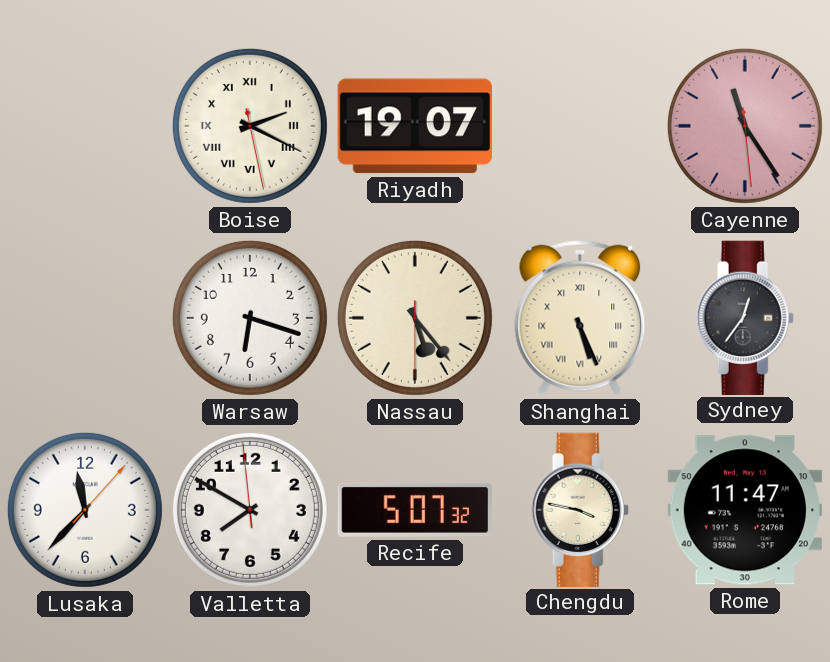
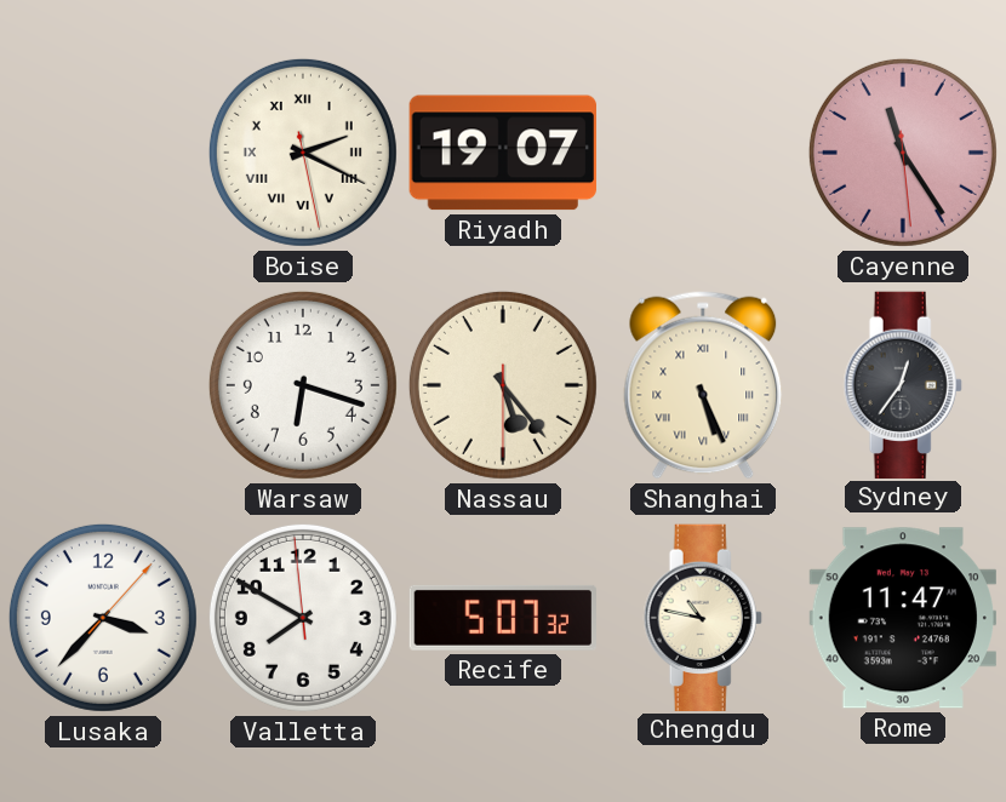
Lusaka: 11:37 -> 3:37 (103, 618)
Chengdu: 3:47 -> 10:47 (703, 617)
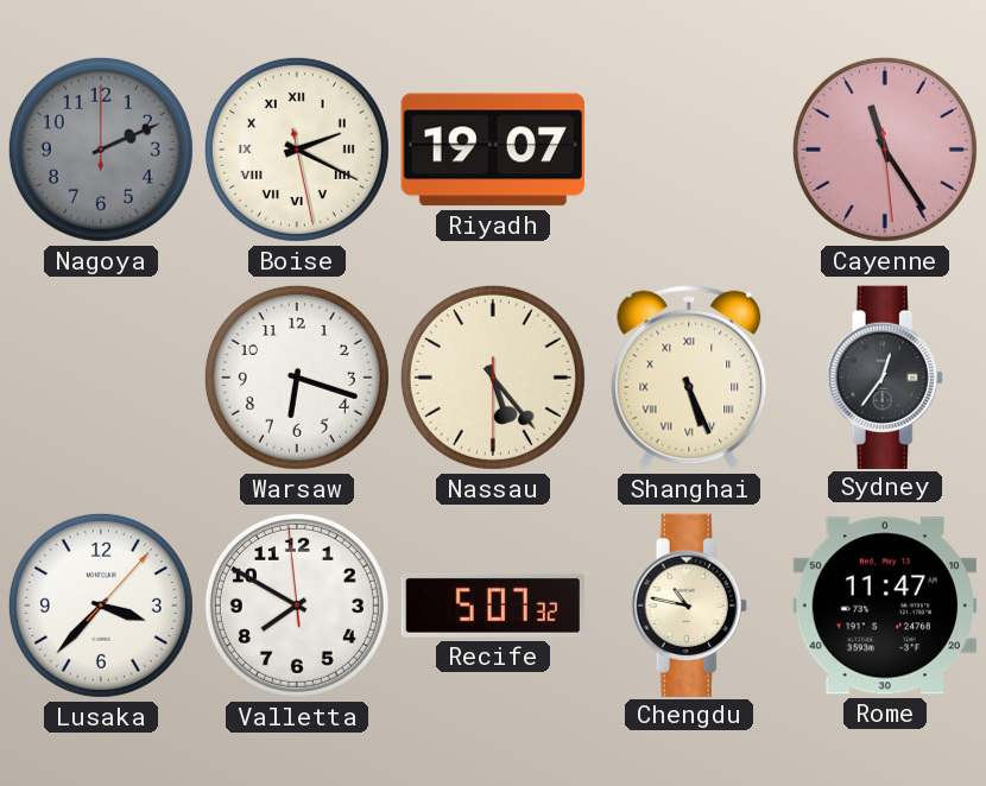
Nagoya: none -> 2:11 (101, 150)
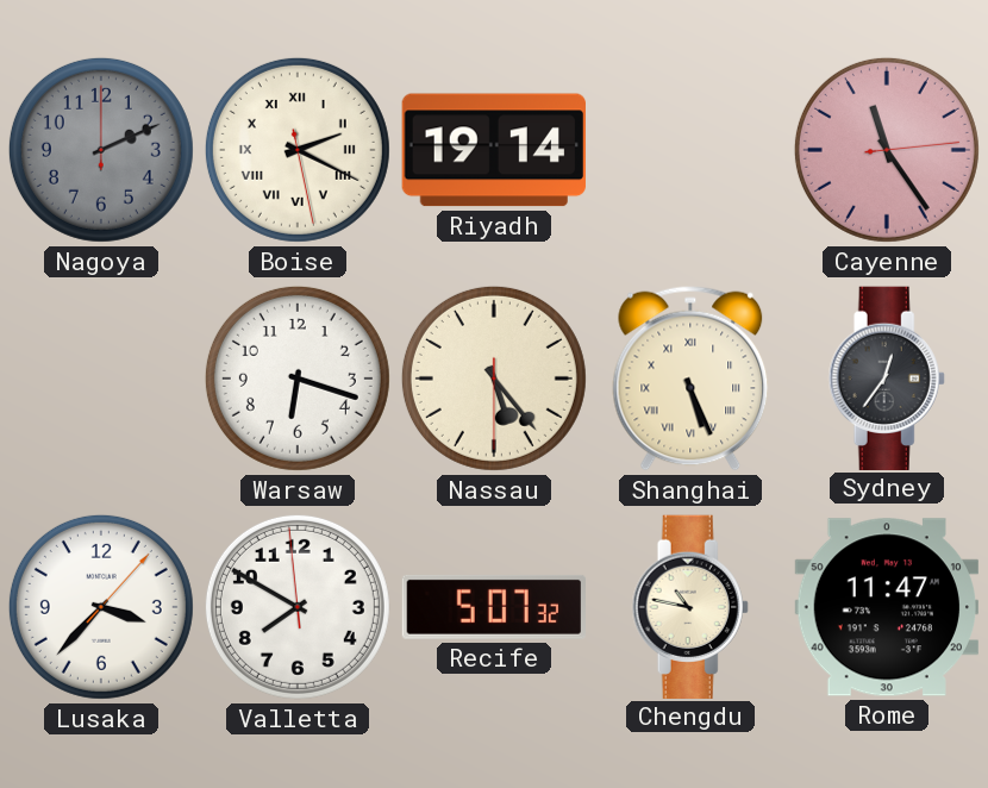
Riyadh: 19:07 -> 19:14 (494, 150)
Cayenne: 11:24:29 -> 11:24:14 (887, 150)
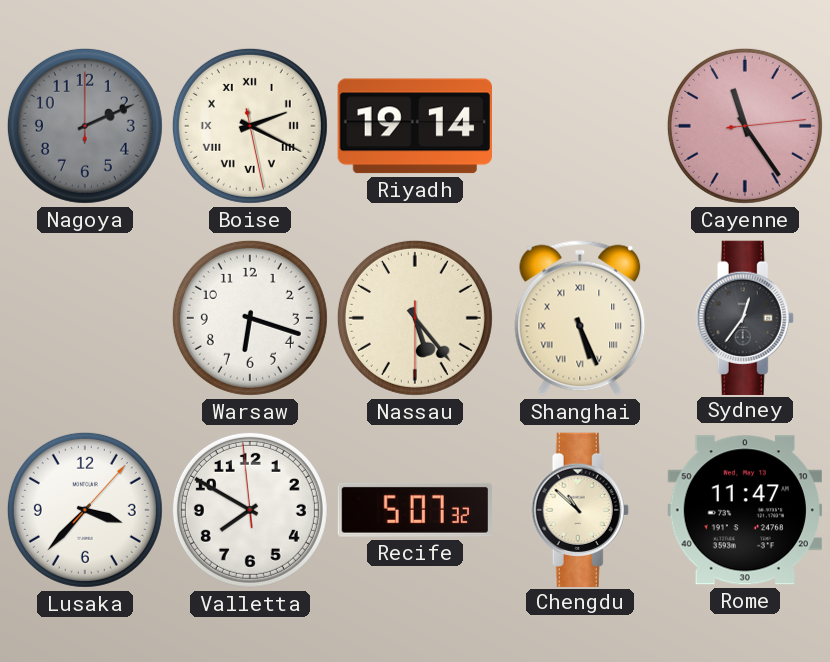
Chengdu: 10:47 -> 10:52 (580, 509)
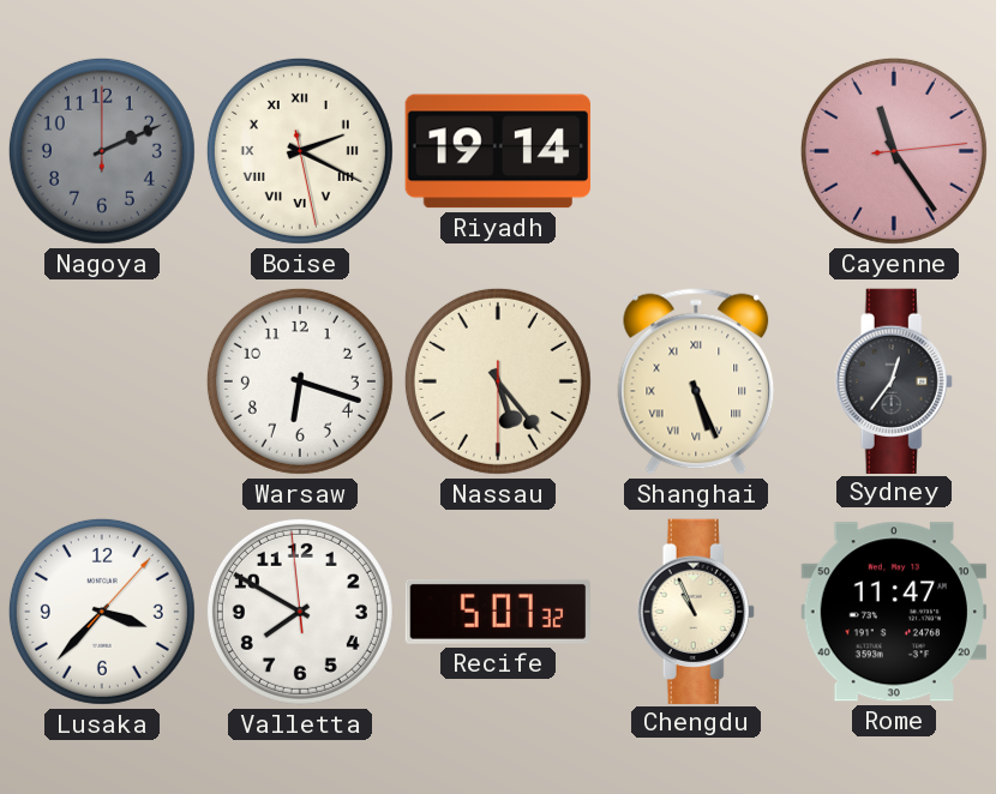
Chengdu: 10:52 -> 10:56 (696, 610)
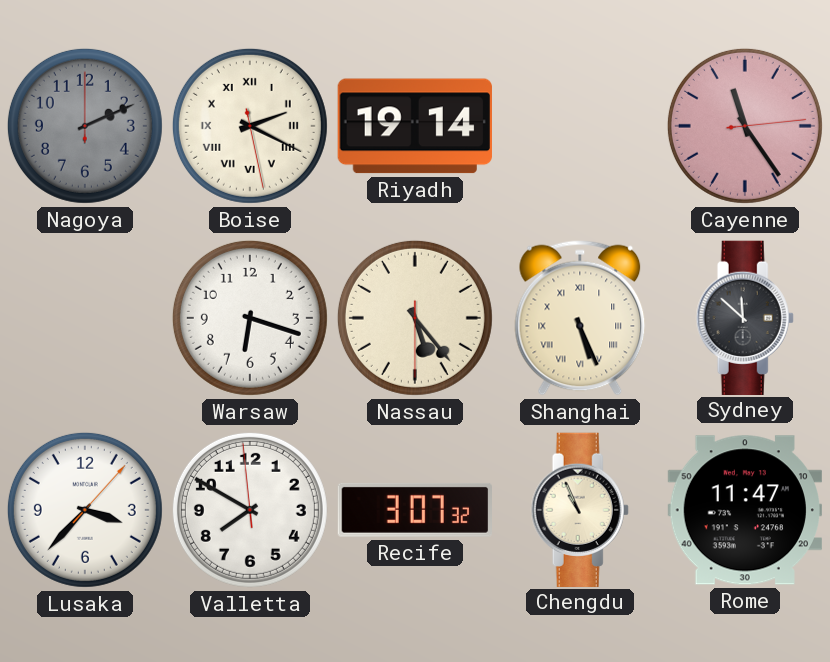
Sydney: 12:36 -> 11:52 (745, 317)
Recife: 5:07 -> 3:07 (414, 510)
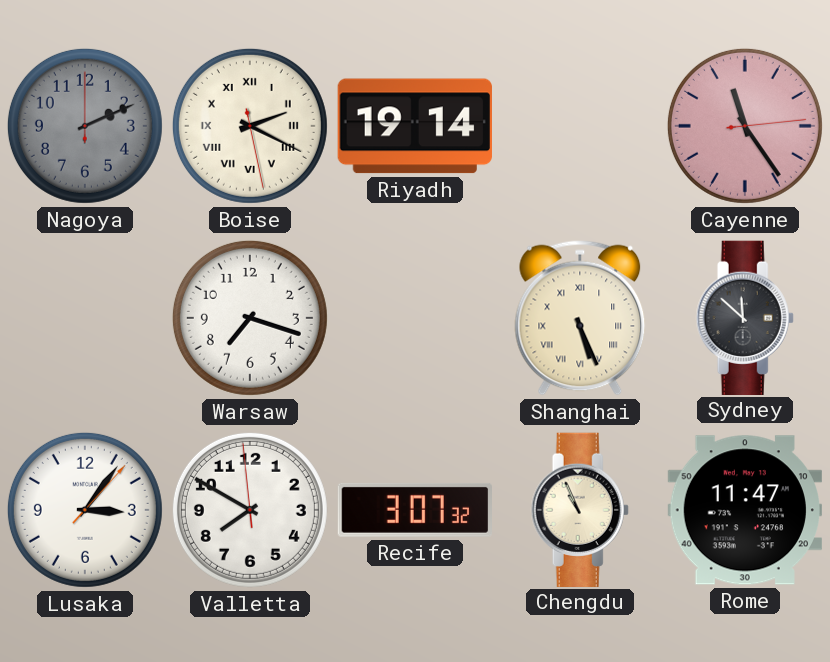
Warsaw: 6:18 -> 7:18 (250, 318)
Nassau: 5:23 -> none (415, 318)
Lusaka: 3:37 -> 3:06 (85, 510)
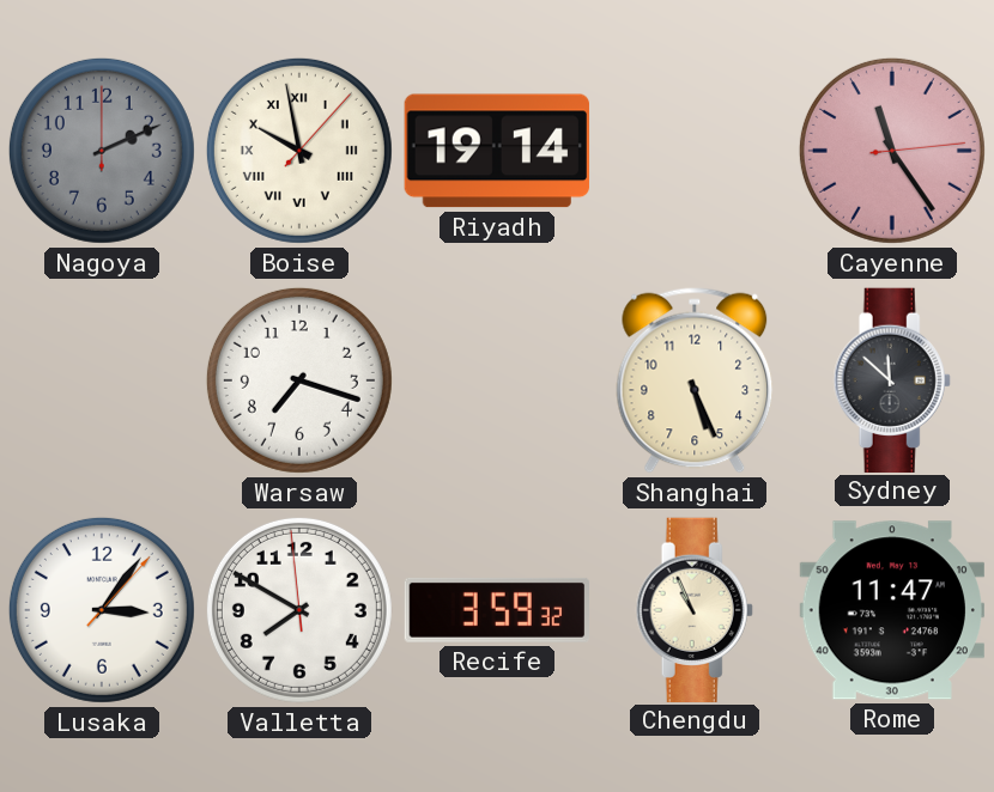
Boise: 2:19 -> 9:58 (299, 151)
Shanghai numerals: Roman -> Arabic (695, 380)
Recife: 3:07 -> 3:59 (496, 610)
